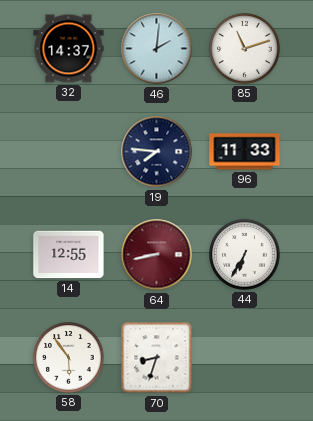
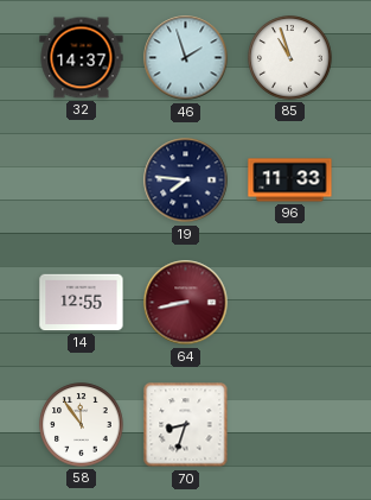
46: 2:01 -> 1:57 (186, 58)
85: 11:12 -> 10:57 (290, 58)
44: 6:35 -> none (245, 255)
58: 5:54 -> 11:54 (82, 425)
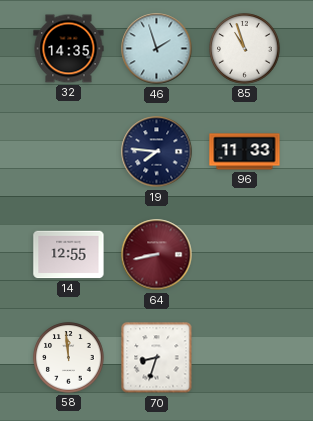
32: 14:37 -> 14:35 (69, 49)
58: 11:54 -> 11:59 (69, 358)
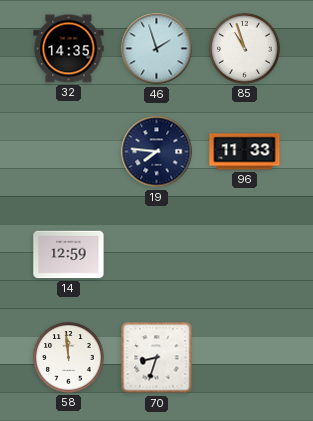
14: 12:55 -> 12:59 (69, 255)
64: 8:43 -> none (157, 255)
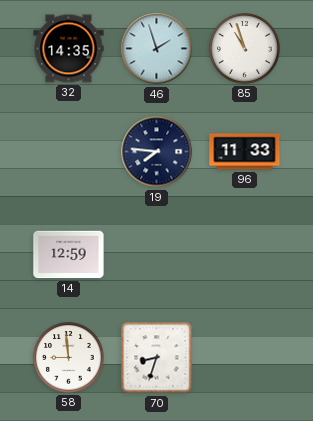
58: 11:59 -> 8:59 (69, 358)
